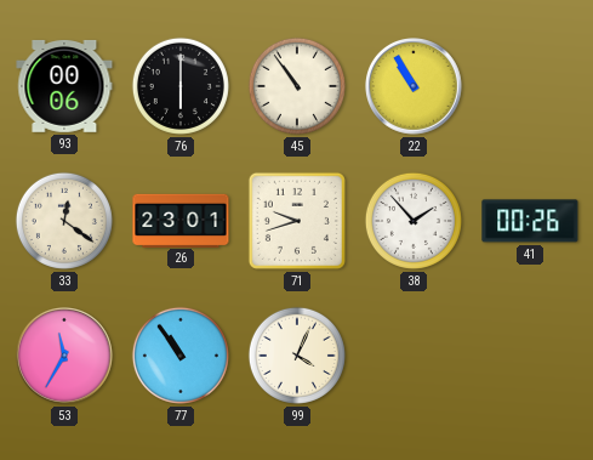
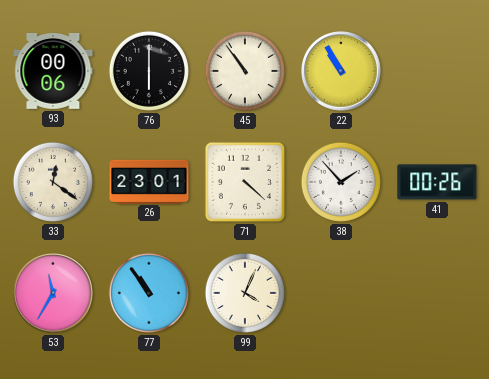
71: 9:42 -> 4:22 (245, 182)
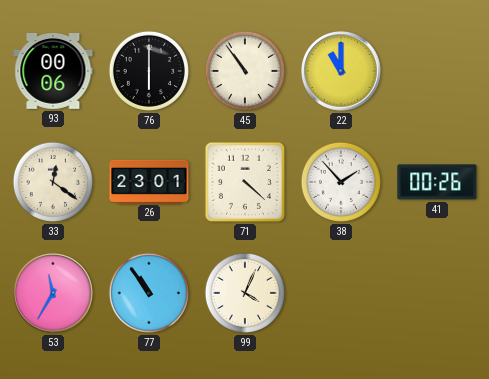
22: 10:55 -> 11:00 (342, 72)
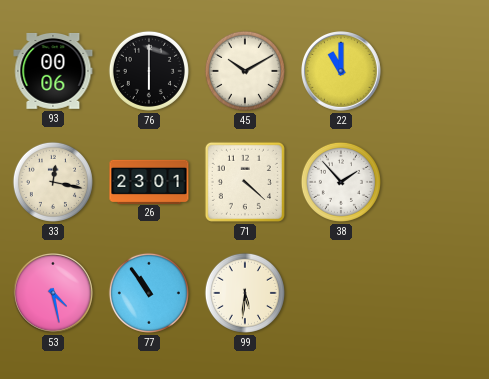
45: 10:54 -> 10:10 (245, 71)
33: 12:21 -> 12:17 (53, 182)
41: 00:26 -> none (437, 182)
53: 11:35 -> 4:28 (54, 294)
99: 4:04 -> 5:31 (245, 293)
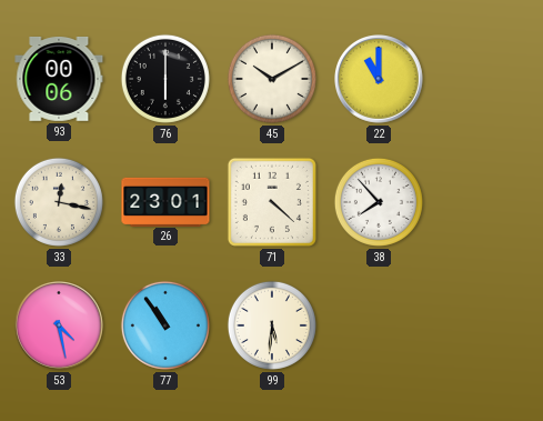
38: 1:53 -> 7:53 (379, 202)
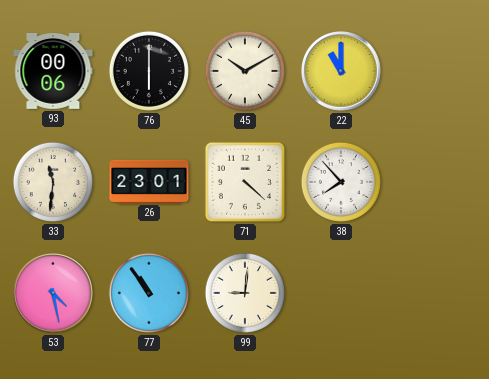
33: 12:17 -> 11:31 (53, 182)
99: 5:31 -> 9:01 (245, 293)
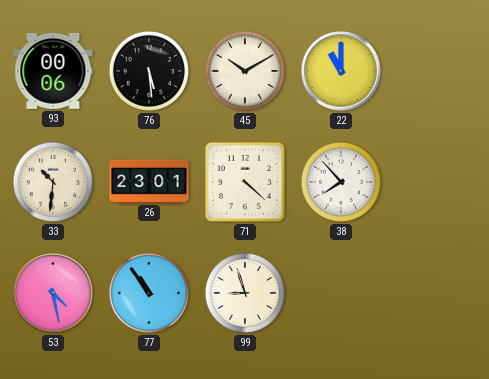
76: 6:00 -> 5:29 (149, 71)
33: 11:31 -> 10:31 (53, 182)
99: 9:01 -> 8:57 (245, 293)
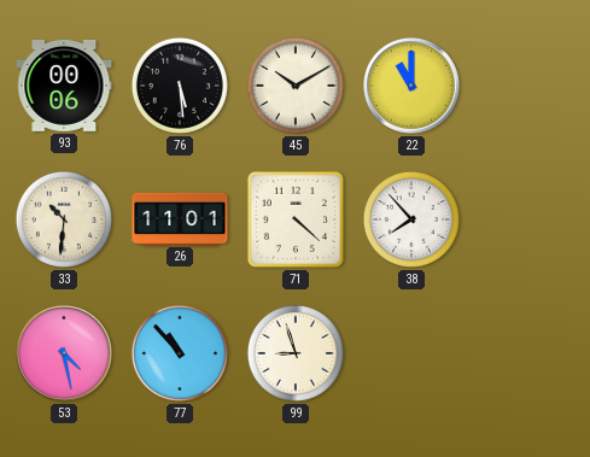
26: 23:01 -> 11:01 (180, 218)
77: 10:54 -> 10:53 (180, 353)
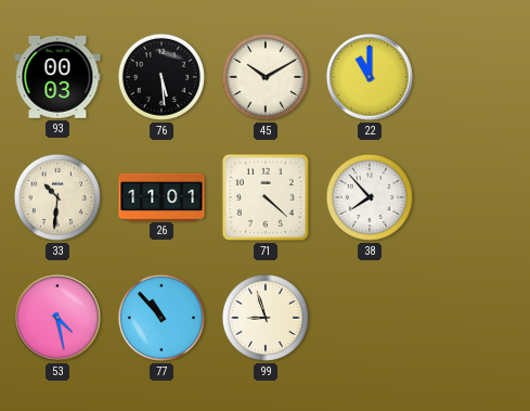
93: 00:06 -> 00:03 (57, 77)
